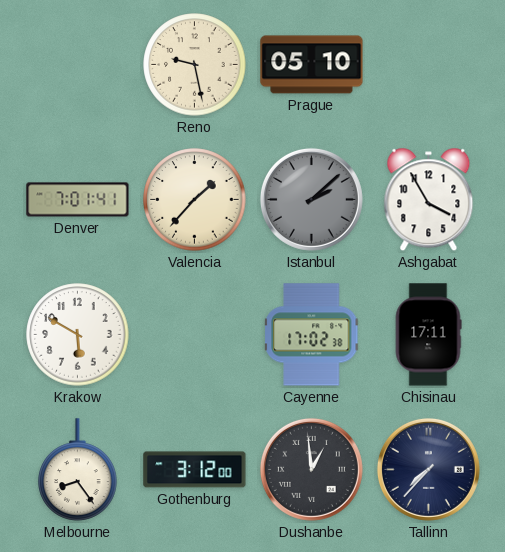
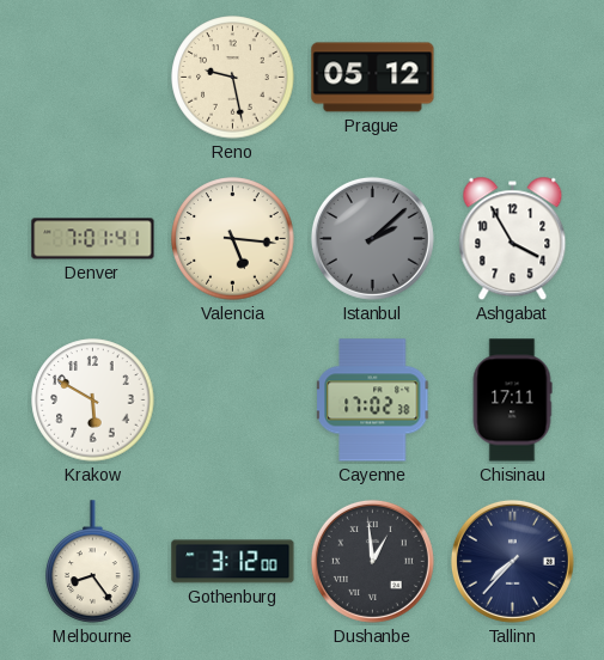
Prague: 05:10 -> 05:12 (373, 78)
Valencia: 1:37 -> 5:16 (233, 239)
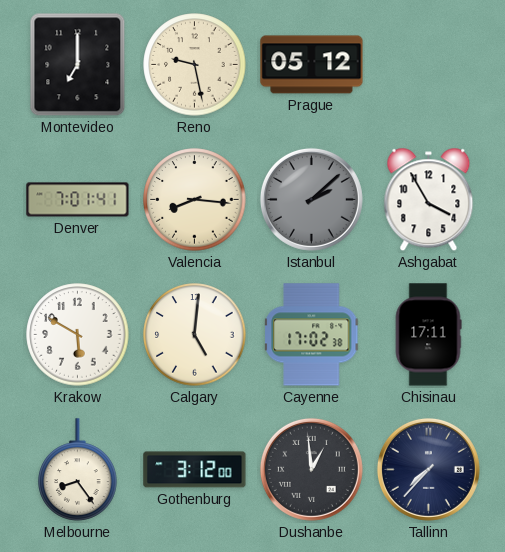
Montevideo: none -> 7:00 (78, 65)
Valencia: 5:16 -> 8:16 (195, 200)
Calgary: none -> 5:01 (195, 335)
